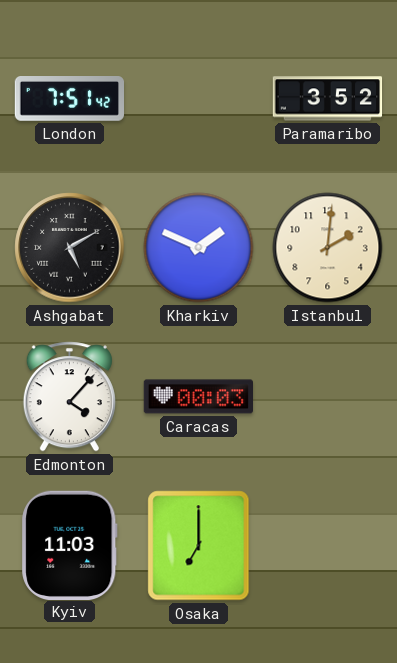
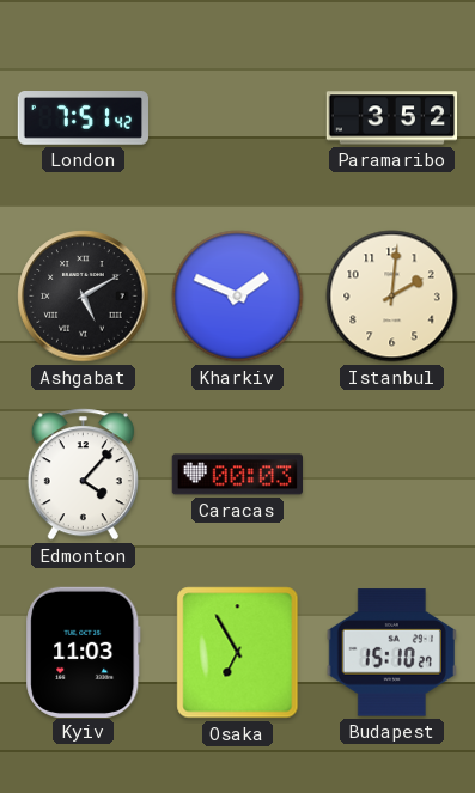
Osaka: 7:00 -> 6:55 (238, 653)
Budapest: none -> 15:10 (391, 653)
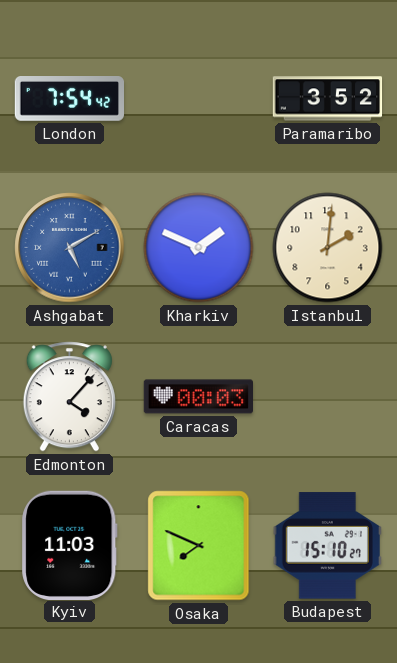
London: 7:51 -> 7:54 (70, 99)
Ashgabat dial: black -> blue (70, 248)
Osaka: 6:55 -> 7:49 (199, 546)
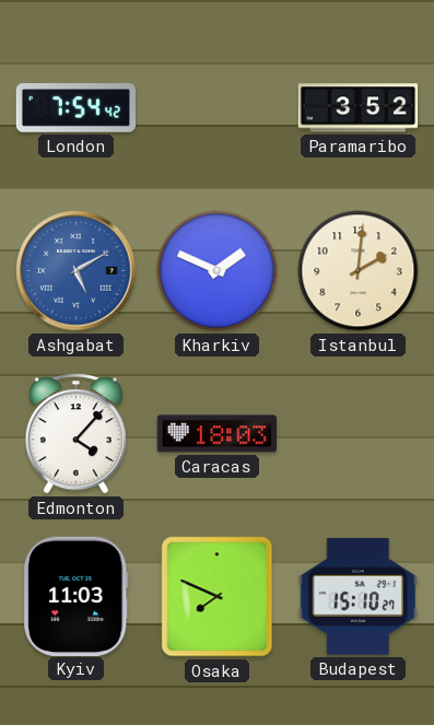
Caracas: 00:03 -> 18:03 (218, 434)
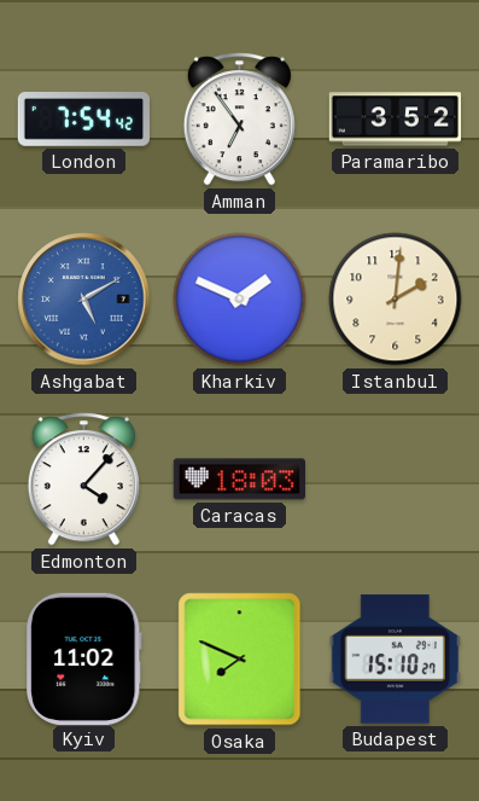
Amman: none -> 6:54 (239, 120)
Kyiv: 11:03 -> 11:02 (84, 658)
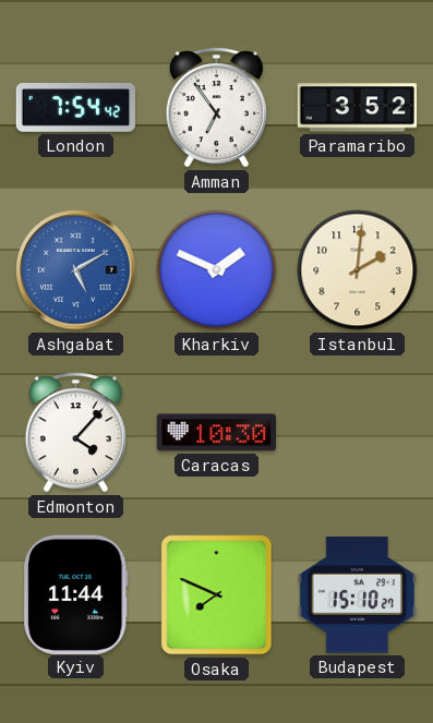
Caracas: 18:03 -> 10:30 (217, 433)
Kyiv: 11:02 -> 11:44 (76, 594)
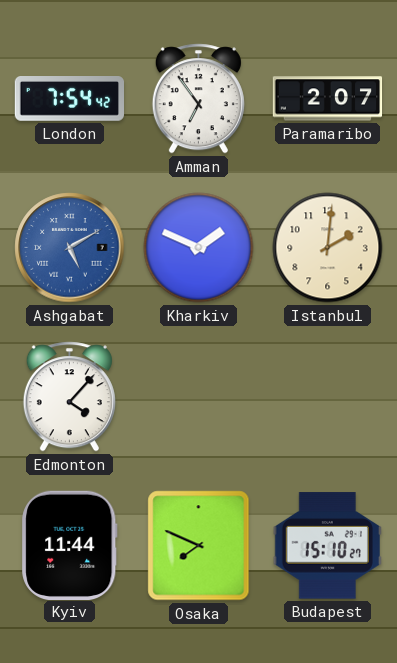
Paramaribo: 3:52 -> 2:07 (328, 99)
Caracas: 10:30 -> none (217, 433)
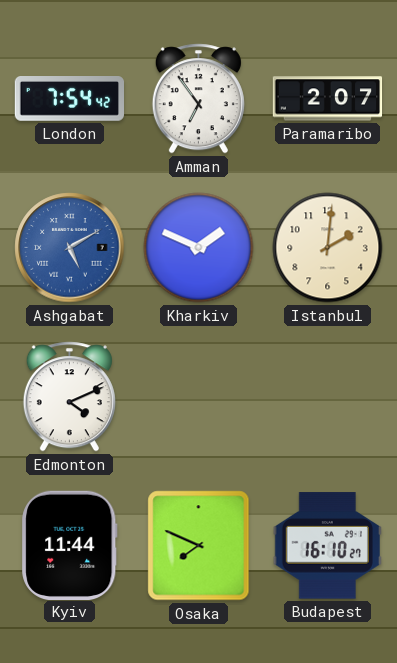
Edmonton: 4:07 -> 4:11 (69, 397)
Budapest: 15:10 -> 16:10 (327, 546)
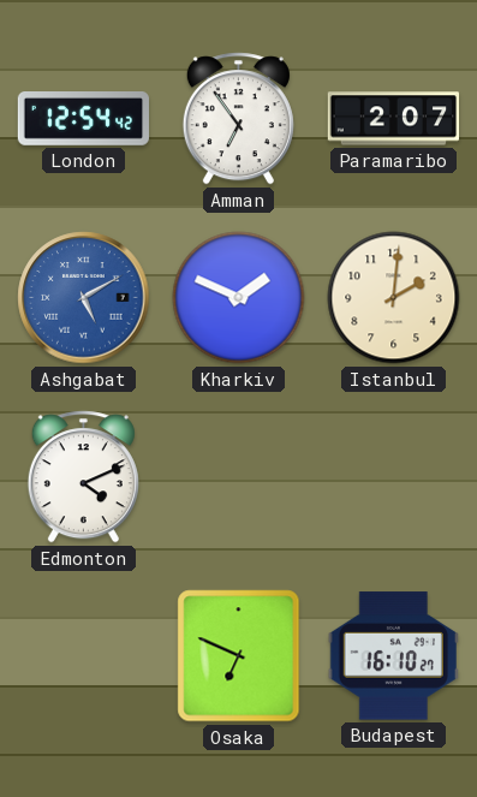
London: 7:54 -> 12:54 (84, 119)
Kyiv: 11:44 -> none (70, 545)
Osaka: 7:49 -> 6:49 (239, 656)
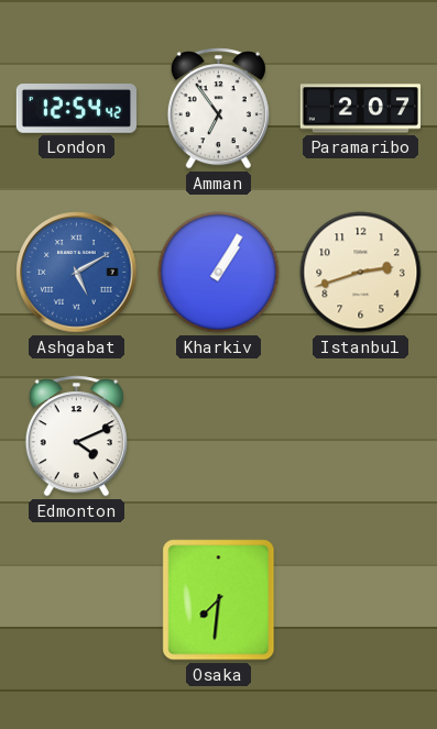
Kharkiv: 1:49 -> 1:05 (219, 273)
Istanbul: 2:01 -> 2:42 (361, 273)
Osaka: 6:49 -> 7:31 (219, 600)
Budapest: 16:10 -> none (393, 656)
